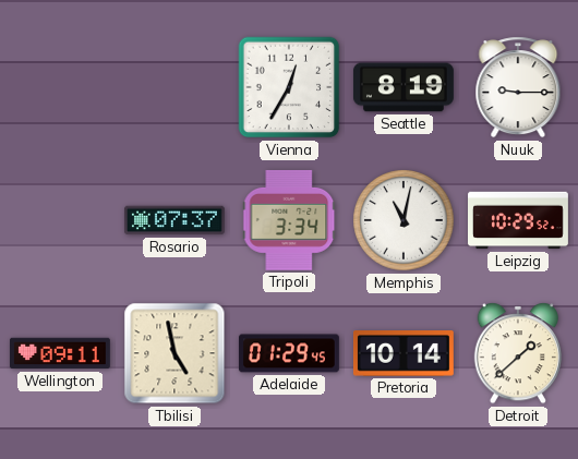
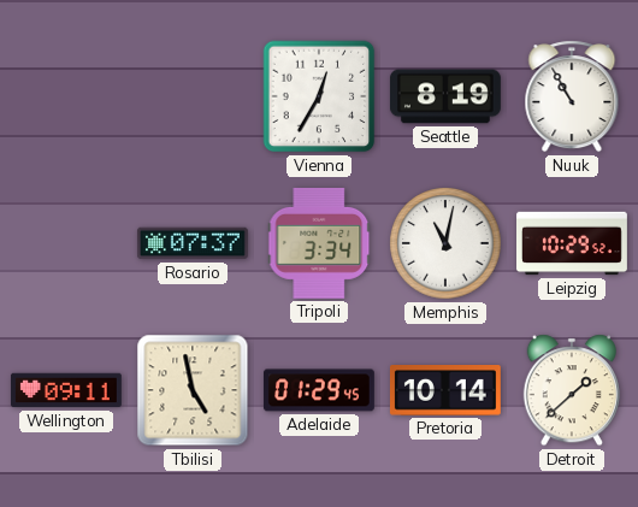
Nuuk: 9:15 -> 10:55 (572, 96)
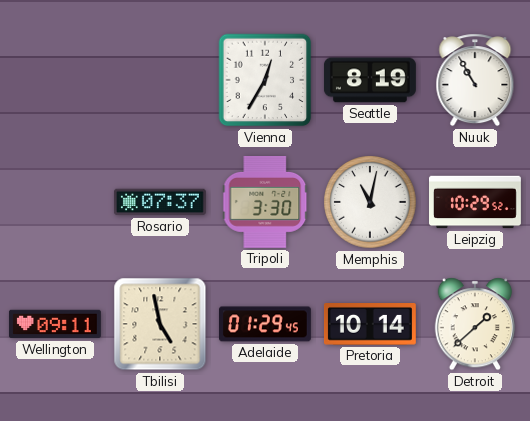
Tripoli: 3:34 -> 3:30 (265, 202)
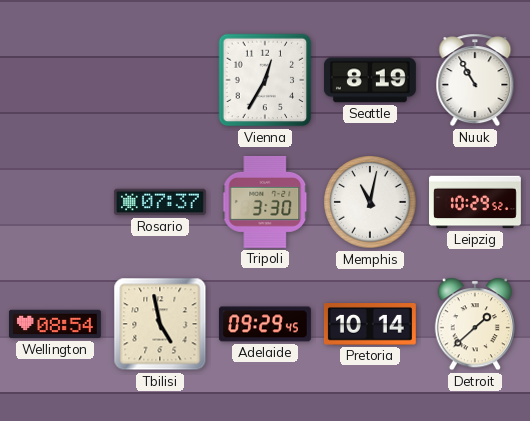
Wellington: 09:11 -> 08:54 (55, 324)
Adelaide: 01:29 -> 09:29 (265, 324)
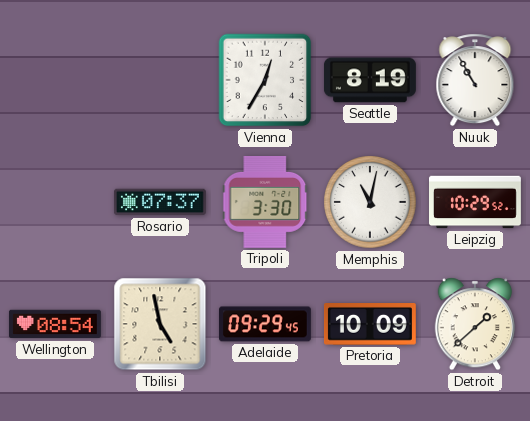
Pretoria: 10:14 -> 10:09 (370, 325)
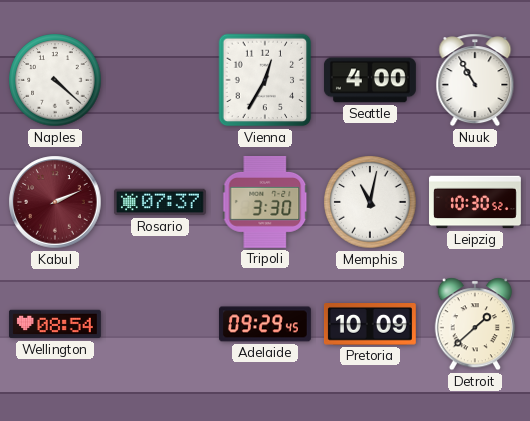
Naples: none -> 4:22 (55, 80)
Seattle: 8:19 -> 4:00 (370, 80)
Kabul: none -> 2:11 (55, 202)
Leipzig: 10:29 -> 10:30 (476, 202)
Tbilisi: 4:58 -> none (160, 324)
